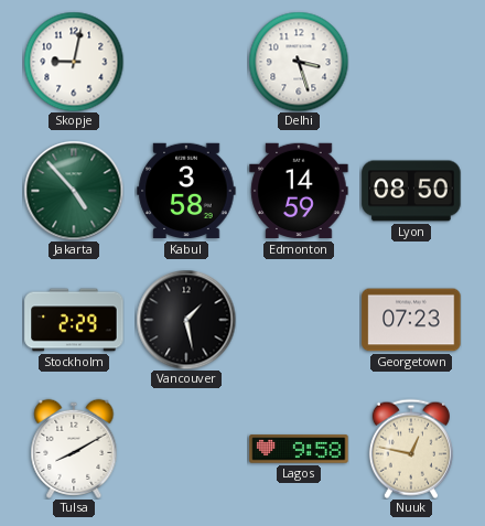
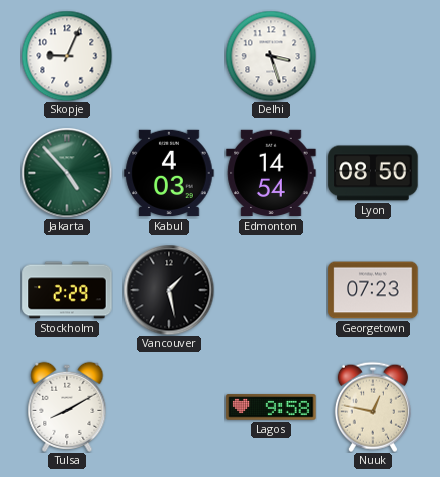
Skopje: 9:02 -> 9:04 (67, 56)
Kabul: 3:58 -> 4:03 (169, 173)
Edmonton: 14:59 -> 14:54 (271, 173)
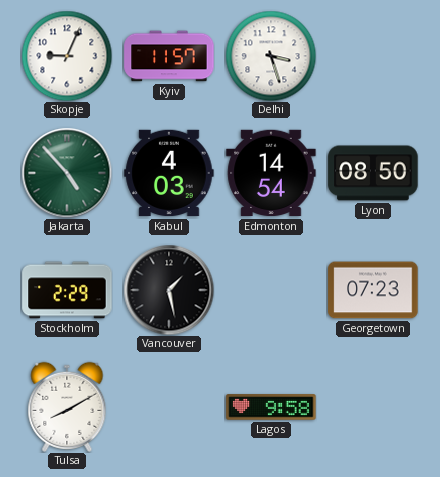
Kyiv: none -> 11:57 (169, 56)
Nuuk: 12:47 -> none (373, 407)
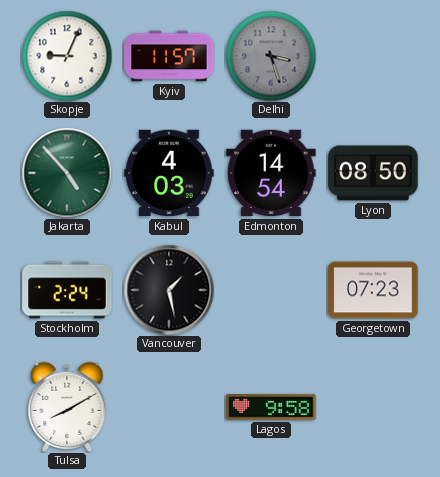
Delhi dial: white -> grey (271, 56)
Stockholm: 2:29 -> 2:24 (67, 290)
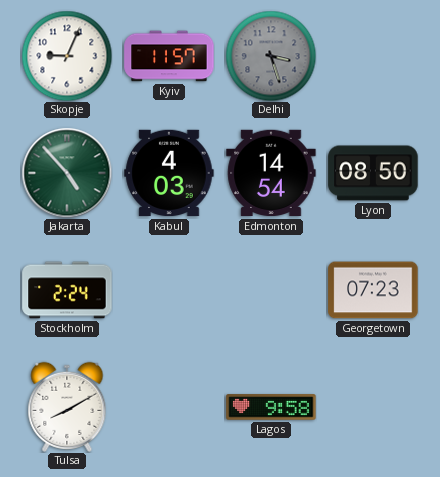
Vancouver: 1:28 -> none (169, 290)
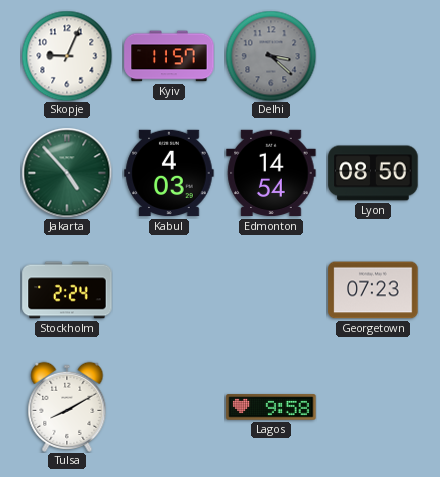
Delhi: 3:27 -> 3:22 (271, 56)
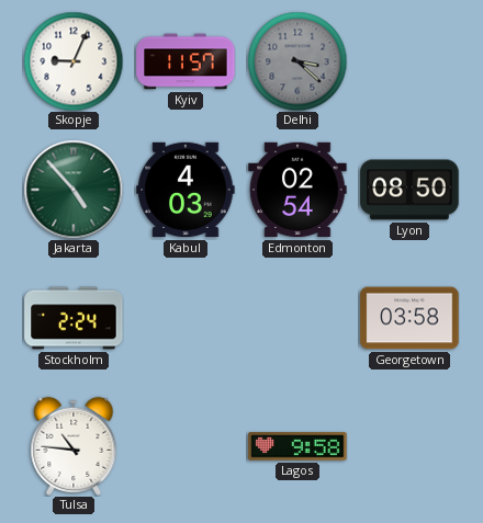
Edmonton: 14:54 -> 02:54 (297, 190)
Georgetown: 07:23 -> 03:58 (409, 318)
Tulsa: 8:10 -> 10:46 (74, 446)
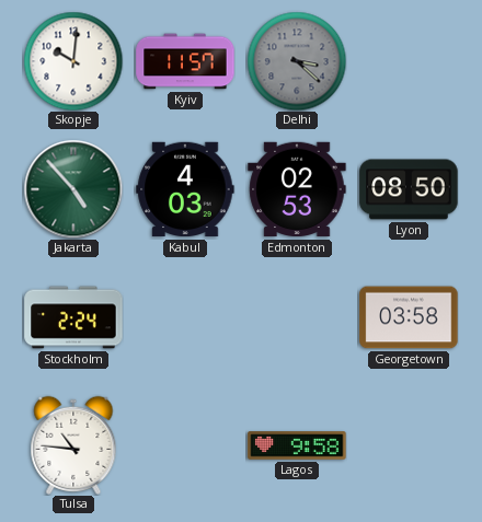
Skopje: 9:04 -> 10:01 (73, 61)
Edmonton: 02:54 -> 02:53 (297, 189)
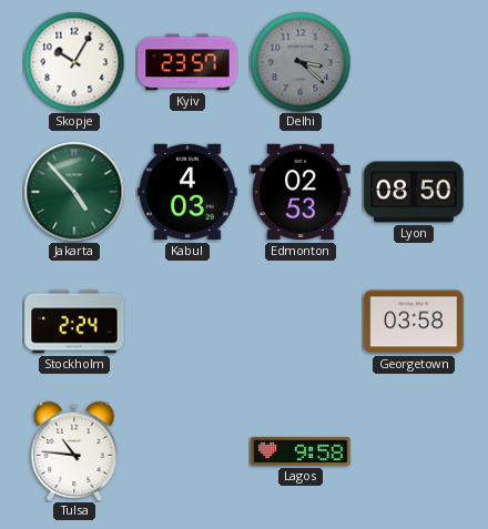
Skopje: 10:01 -> 10:05 (74, 62)
Kyiv: 11:57 -> 23:57 (187, 62)
